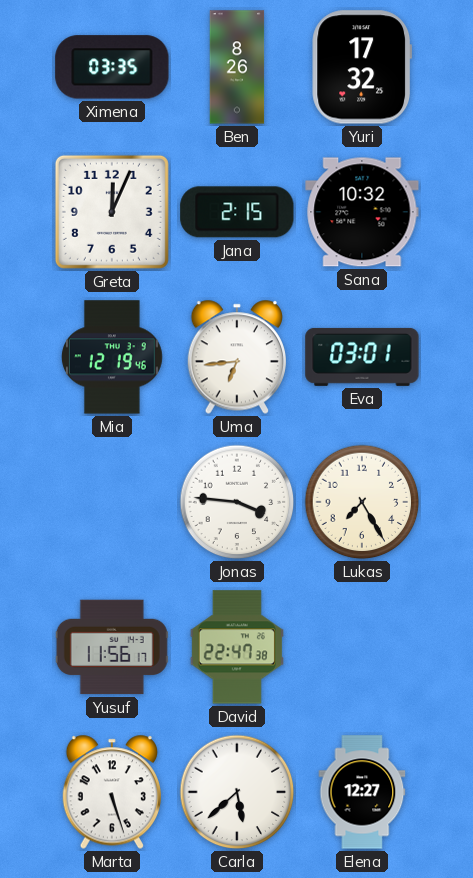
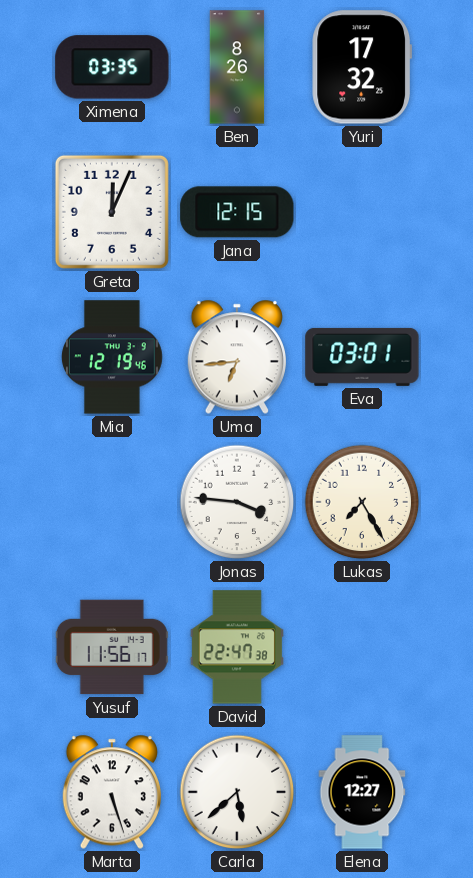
Jana: 2:15 -> 12:15 (237, 212)
Sana: 10:32 -> none (362, 212)
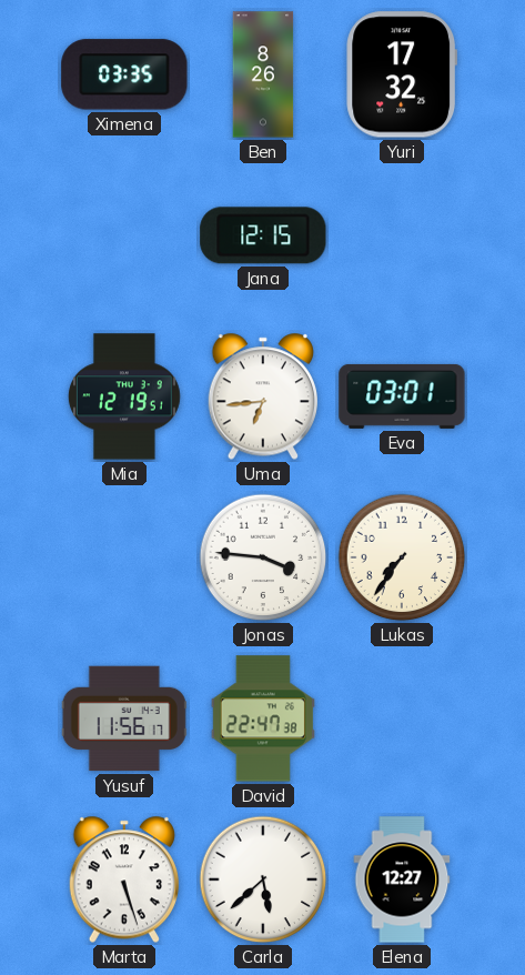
Greta: 12:04 -> none (112, 212)
Mia: 12:19:46 -> 12:19:51 (124, 396)
Lukas: 7:25 -> 7:36 (402, 557)
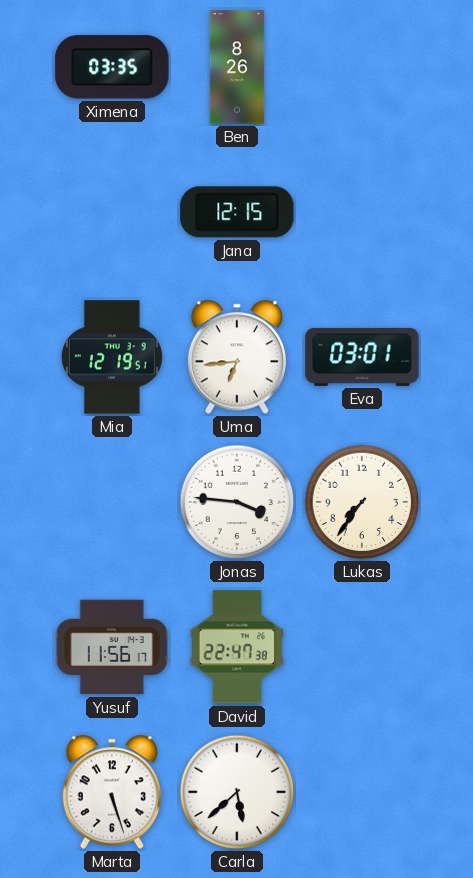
Yuri: 17:32 -> none (401, 74)
Elena: 12:27 -> none (402, 879)
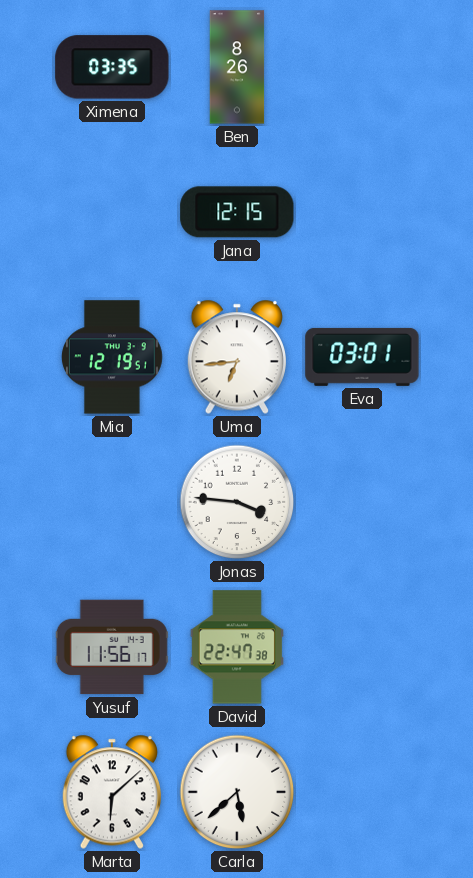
Lukas: 7:36 -> none (362, 502)
Marta: 5:27 -> 6:08 (111, 792)
